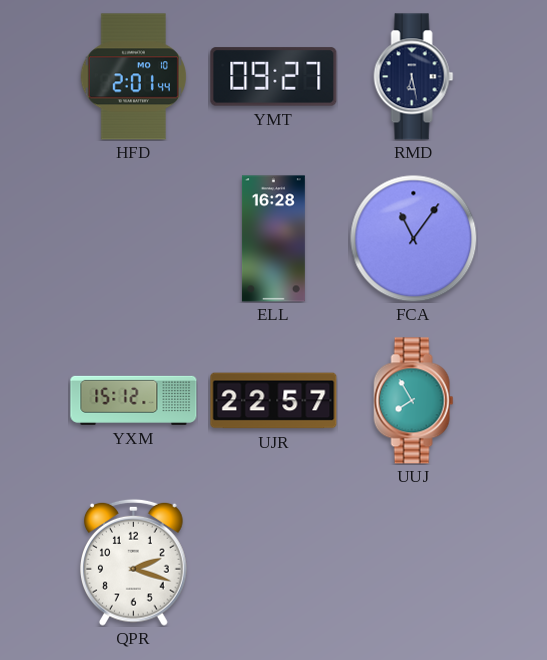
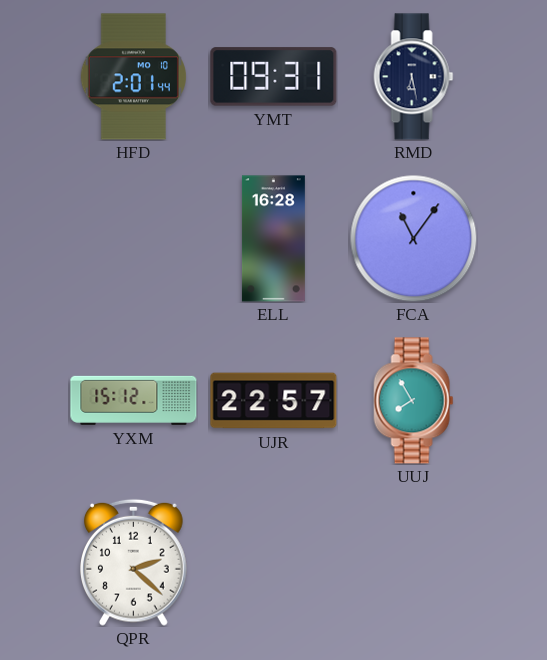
YMT: 09:27 -> 09:31 (274, 77)
QPR: 2:18 -> 2:22 (134, 562)
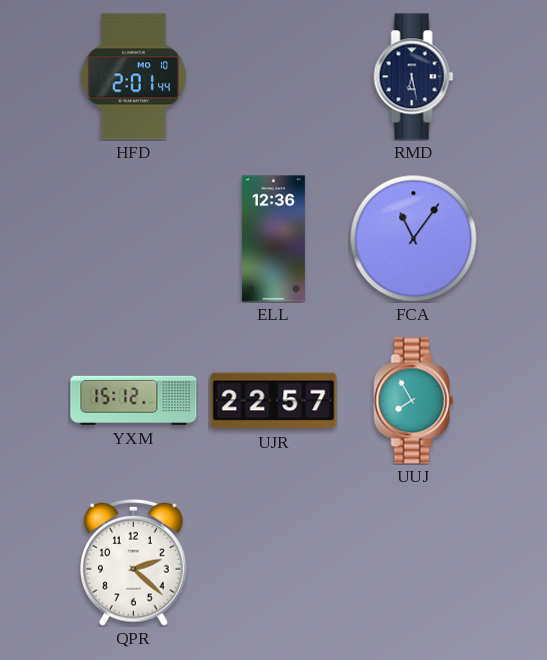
YMT: 09:31 -> none (274, 77)
ELL: 16:28 -> 12:36 (273, 239)
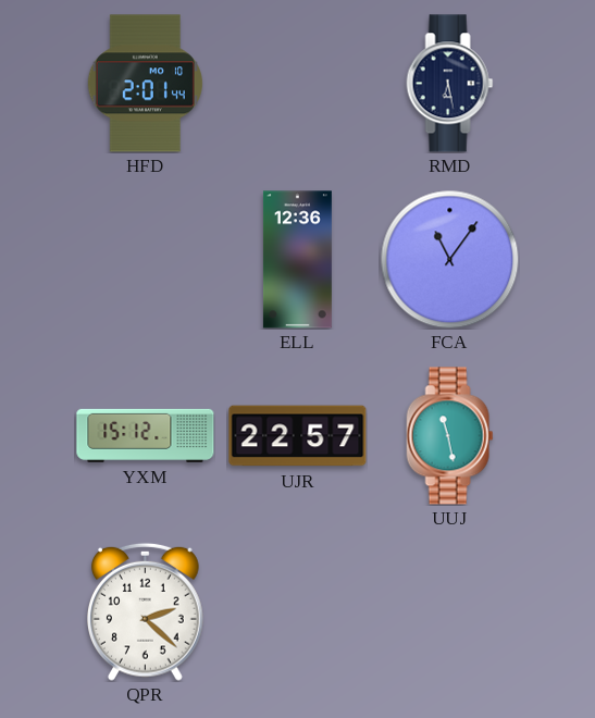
UUJ: 7:55 -> 11:28 (450, 436)
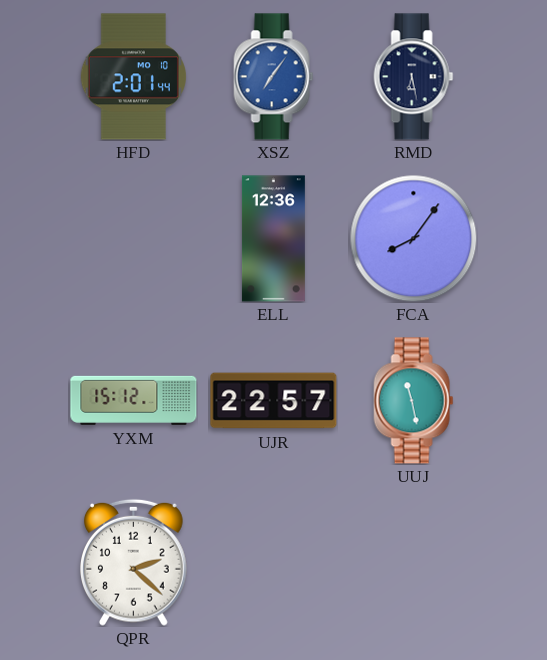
XSZ: none -> 7:06 (274, 77)
FCA: 11:06 -> 8:06 (413, 238)
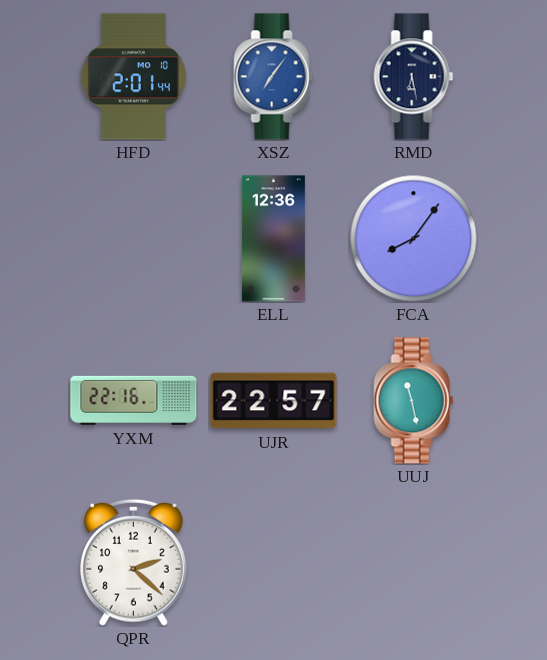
YXM: 15:12 -> 22:16 (134, 400)
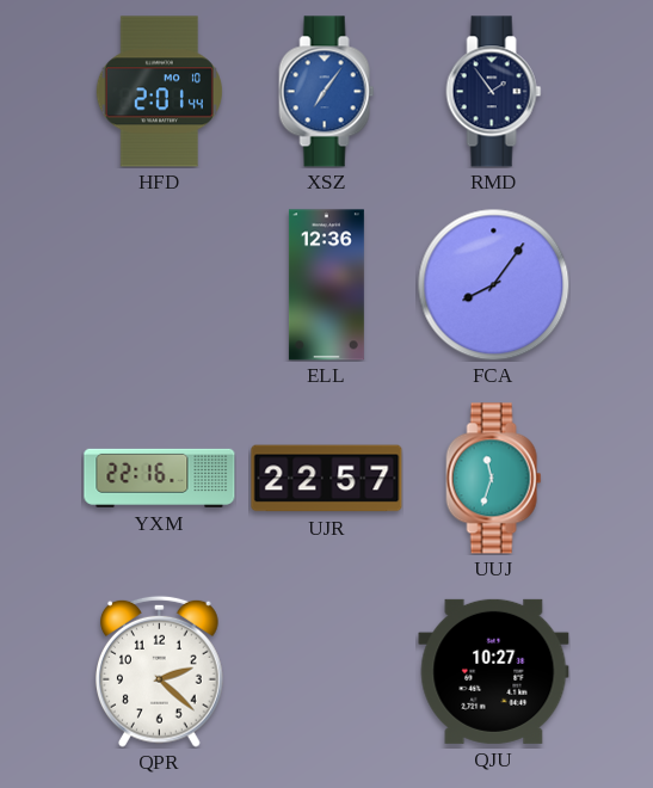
RMD: 6:28 -> 1:54 (494, 92)
UUJ: 11:28 -> 11:33 (494, 479)
QJU: none -> 10:27 (494, 671)
